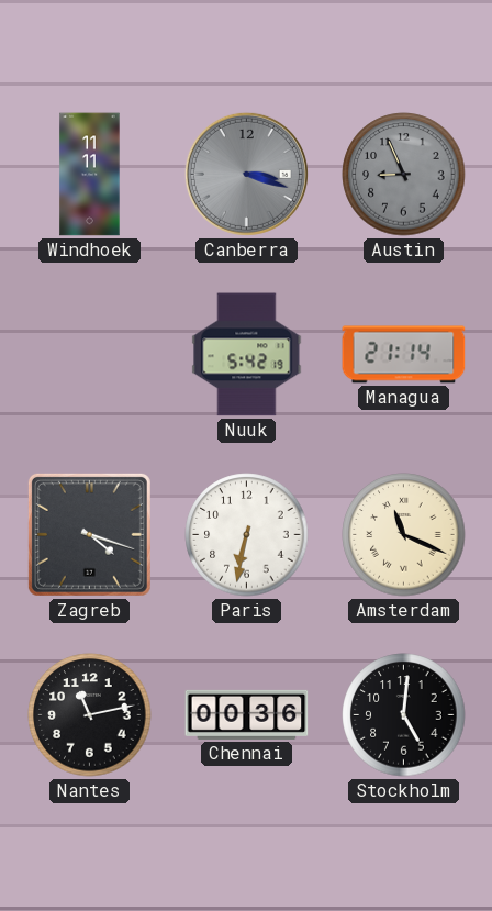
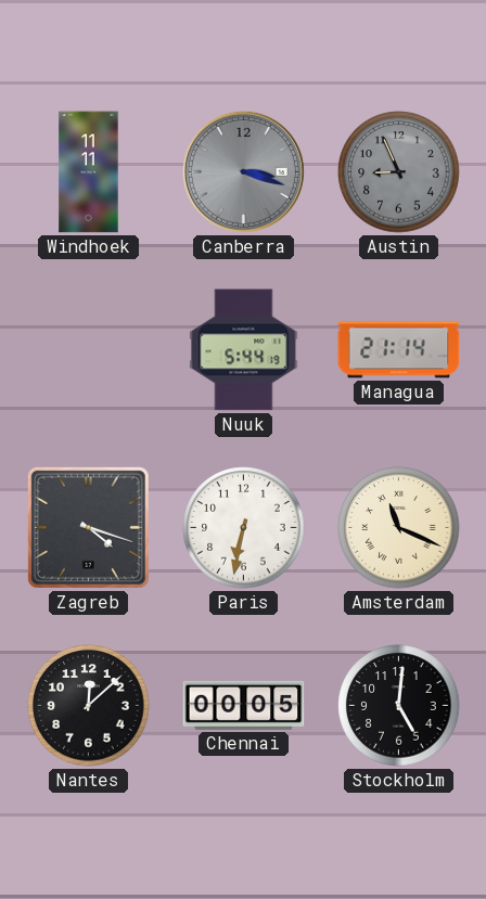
Nuuk: 5:42 -> 5:44 (244, 350)
Nantes: 11:13 -> 12:08 (89, 706)
Chennai: 00:36 -> 00:05 (244, 705)
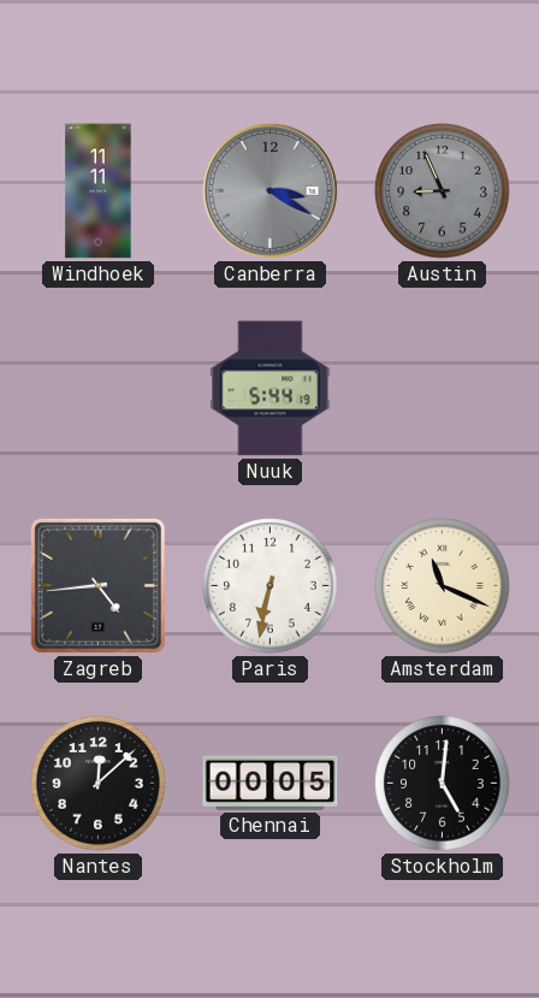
Canberra: 3:18 -> 3:20 (269, 190)
Managua: 21:14 -> none (399, 350)
Zagreb: 4:18 -> 4:44 (97, 585)
